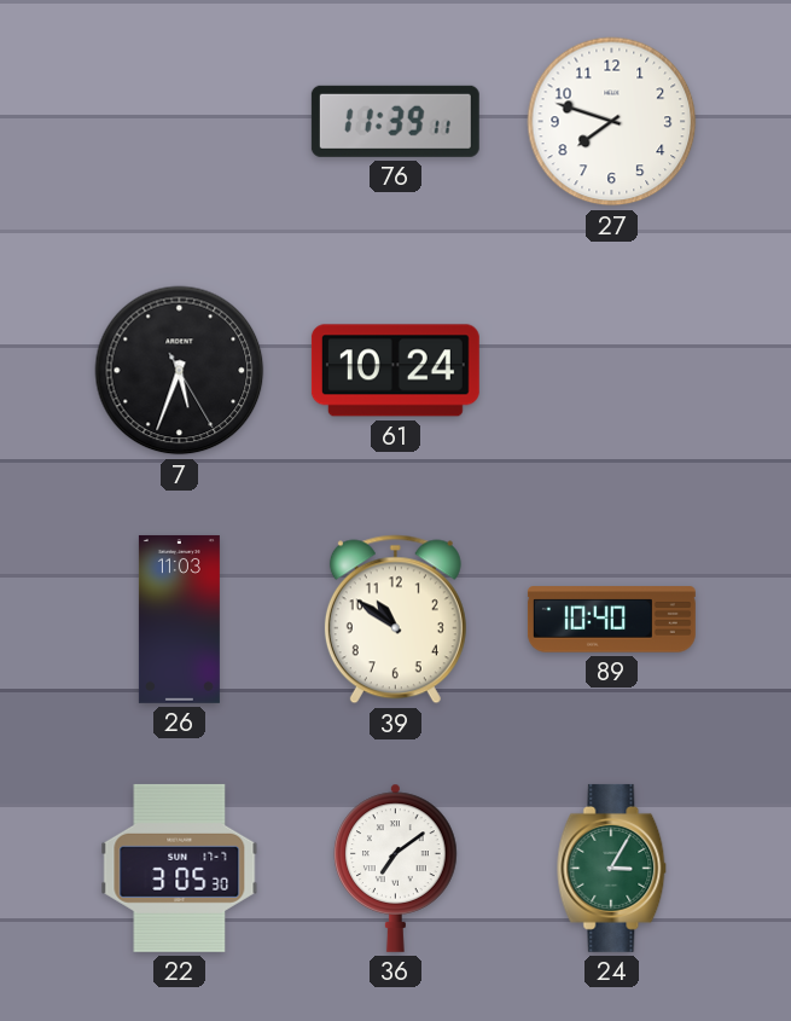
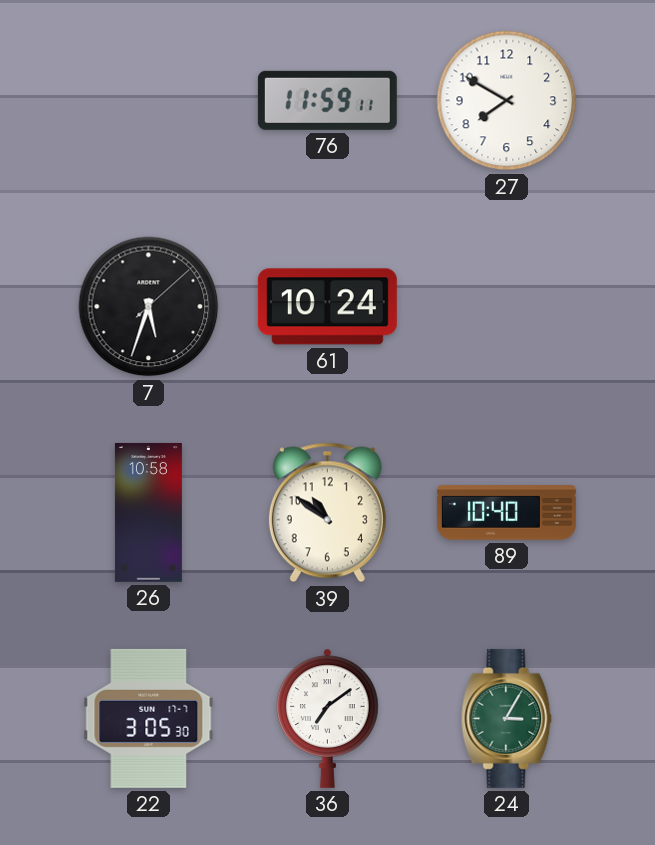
76: 11:39 -> 11:59 (327, 100)
27: 7:48 -> 7:50 (507, 101)
7: 5:33:25 -> 5:33:08 (149, 307)
26: 11:03 -> 10:58 (148, 512)
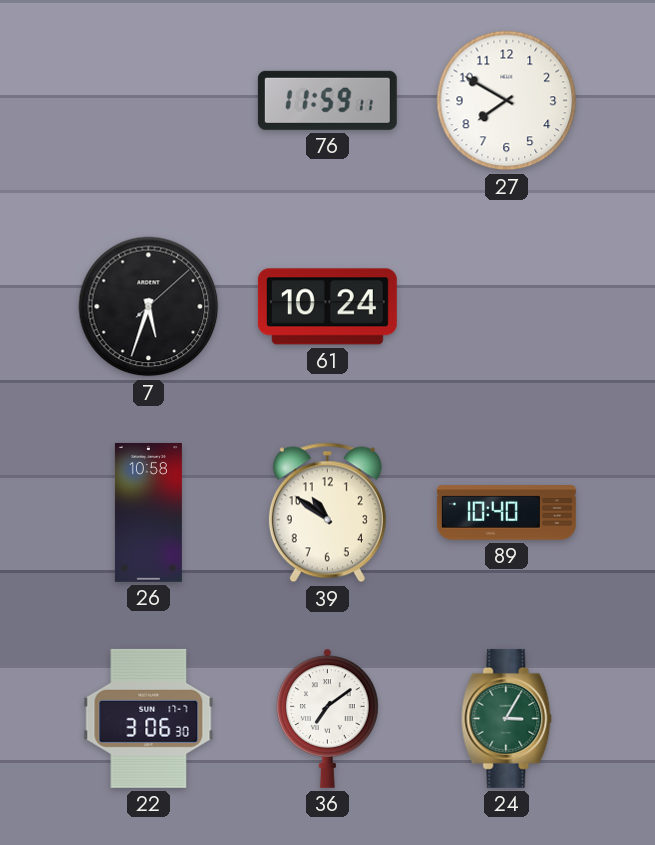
22: 3:05 -> 3:06 (149, 718)
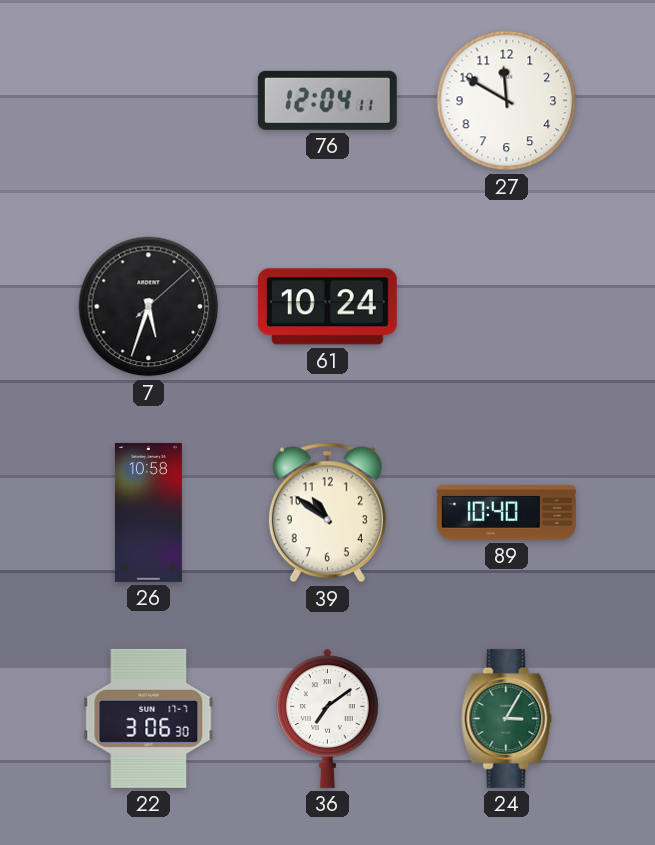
76: 11:59 -> 12:04 (327, 100)
27: 7:50 -> 11:50 (507, 101)
